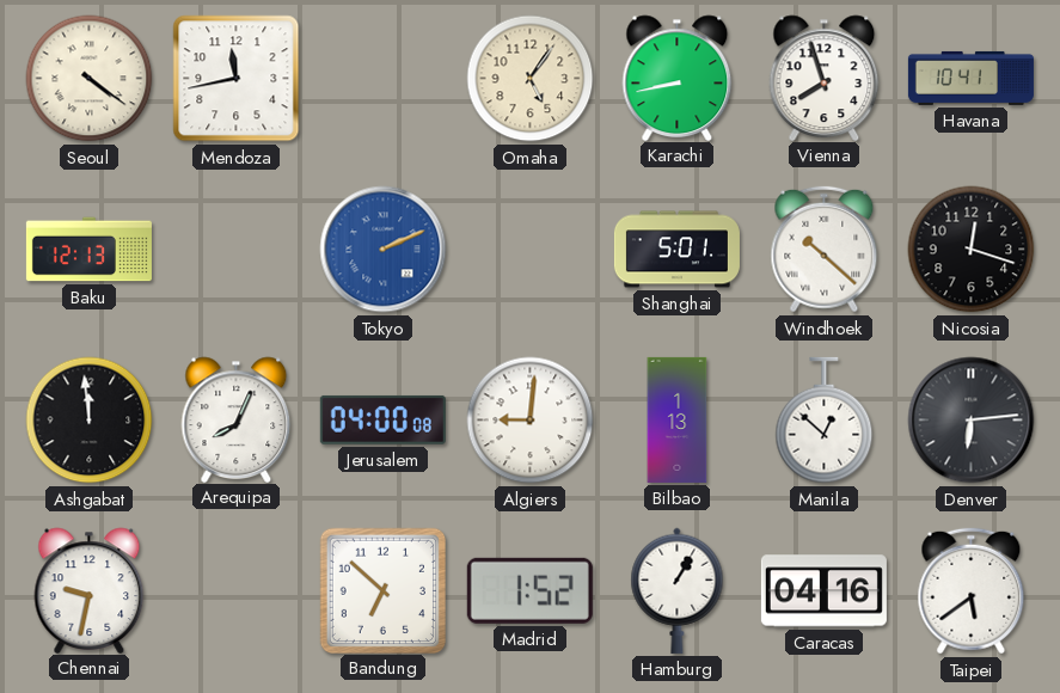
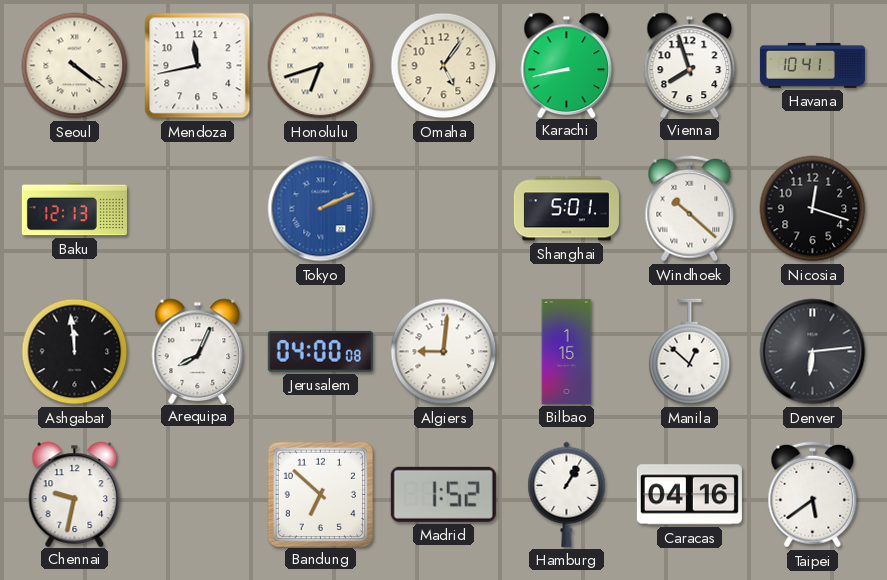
Honolulu: none -> 6:42 (321, 66)
Bilbao: 1:13 -> 1:15 (567, 351)
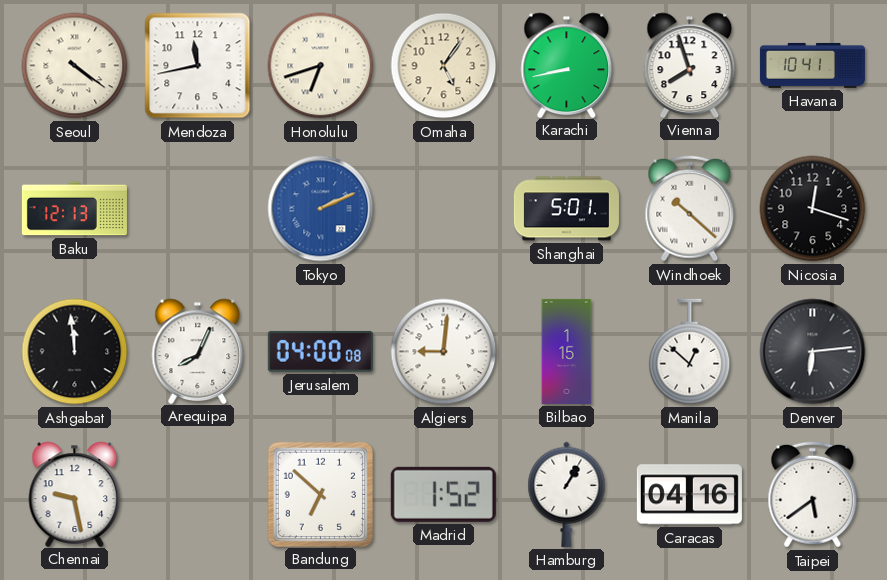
Chennai: 9:32 -> 9:28 (75, 494)
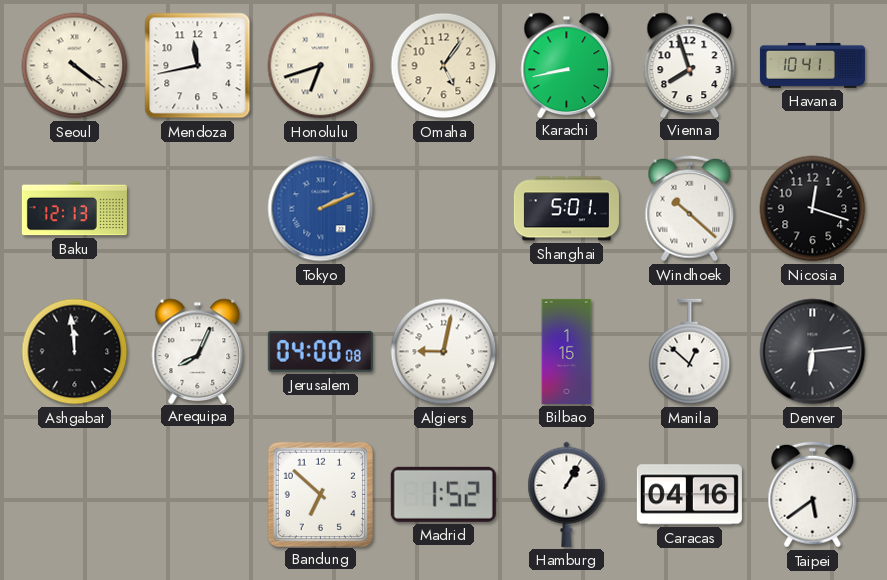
Algiers: 9:01 -> 9:02 (444, 352)
Chennai: 9:28 -> none (75, 494)
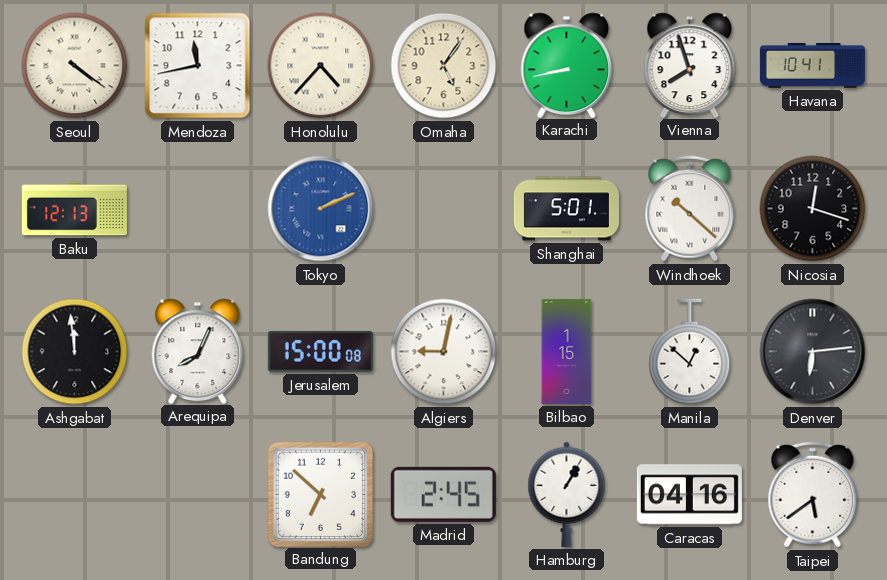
Honolulu: 6:42 -> 4:37 (321, 66)
Jerusalem: 04:00 -> 15:00 (320, 351)
Madrid: 1:52 -> 2:45 (443, 494)
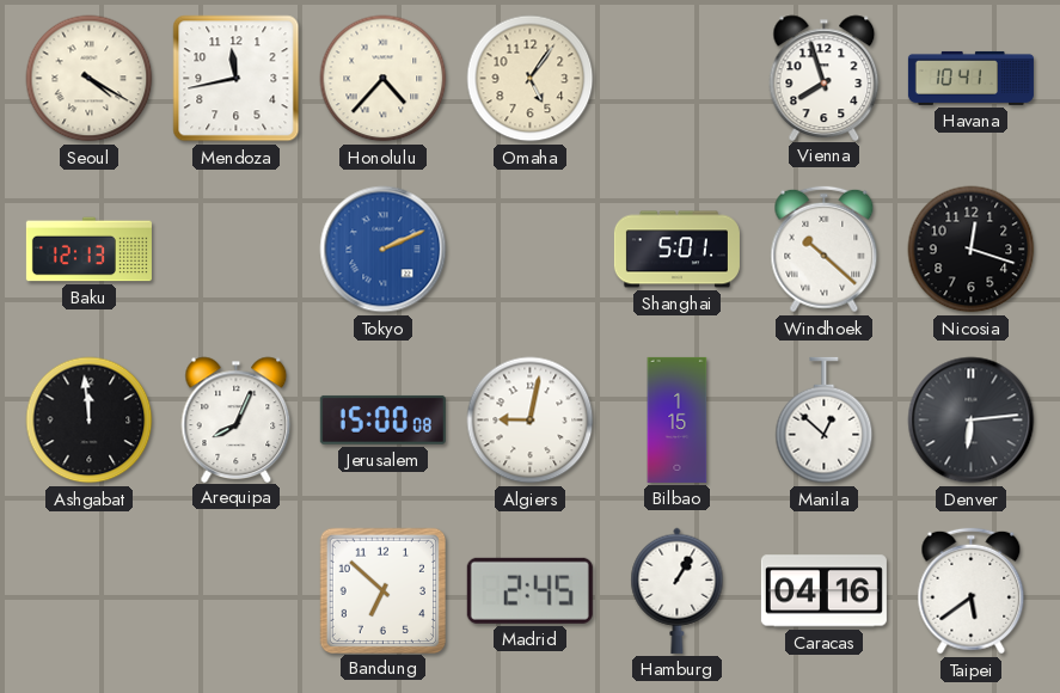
Seoul: 4:21 -> 4:20 (90, 79)
Karachi: 8:43 -> none (567, 65)
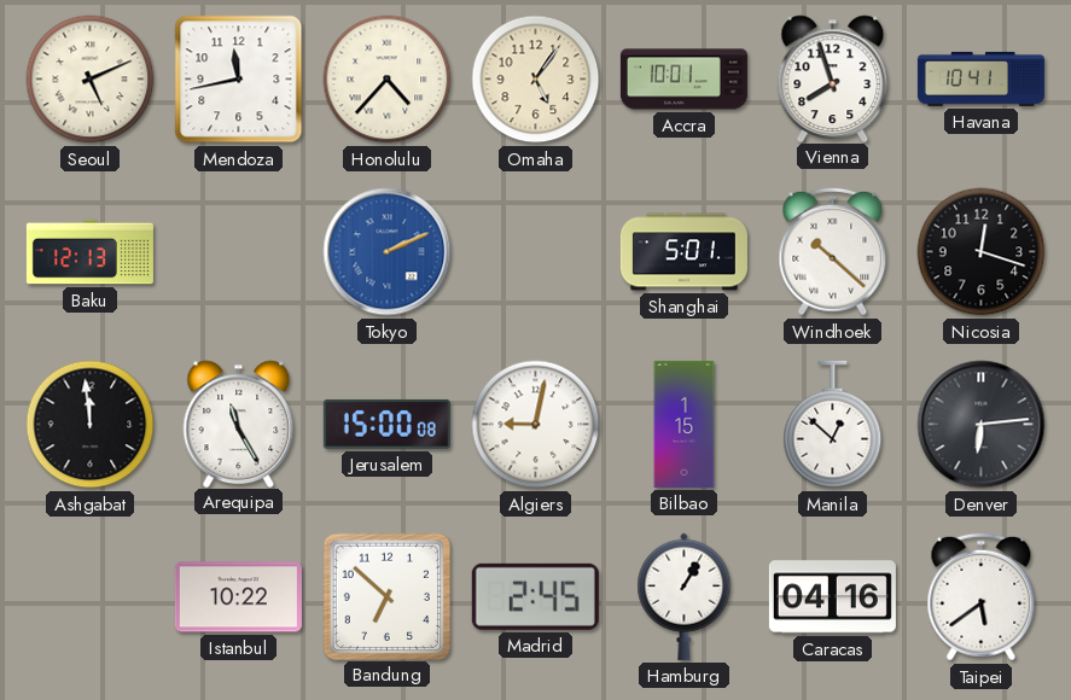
Seoul: 4:20 -> 5:11 (91, 80)
Accra: none -> 10:01 (683, 80)
Arequipa: 8:04 -> 11:25 (239, 424)
Istanbul: none -> 10:22 (238, 597)
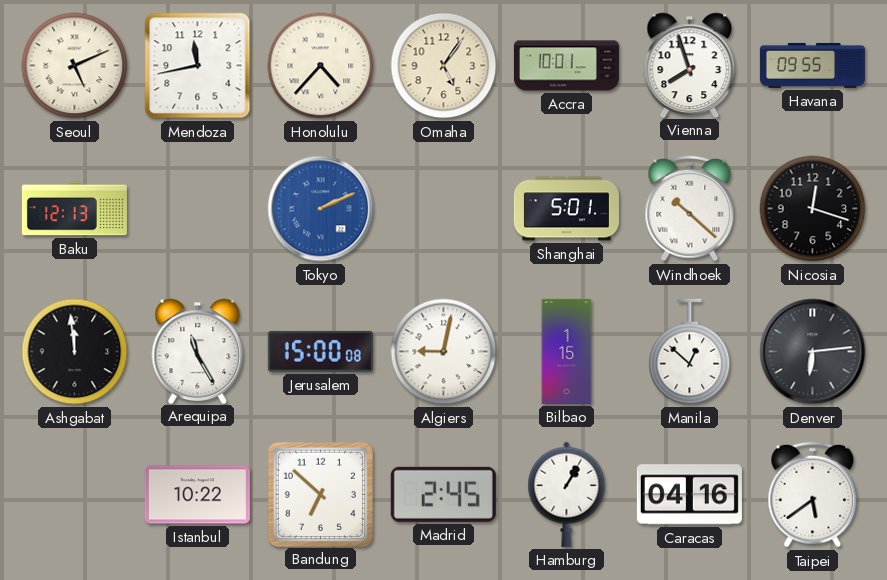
Havana: 10:41 -> 09:55 (812, 65)
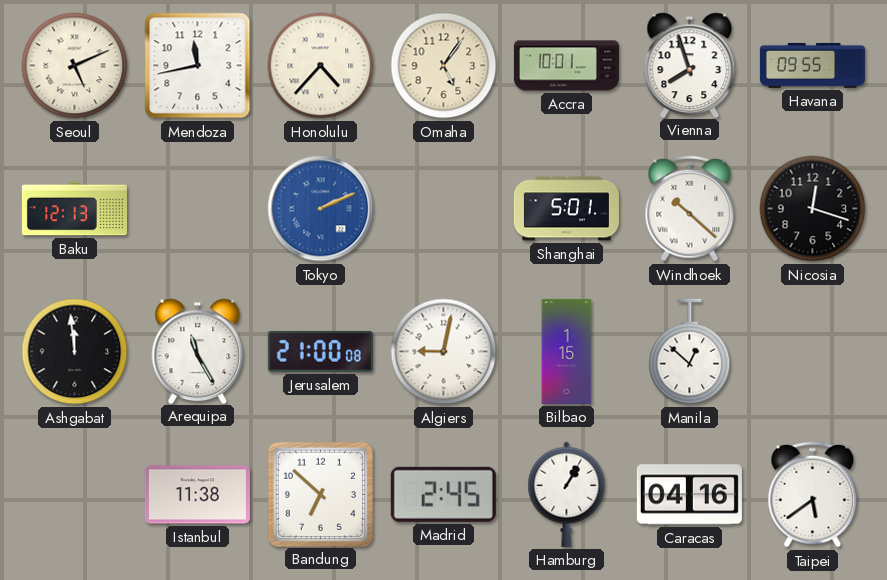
Jerusalem: 15:00 -> 21:00 (320, 351)
Denver: 6:14 -> none (813, 352)
Istanbul: 10:22 -> 11:38 (197, 495)
